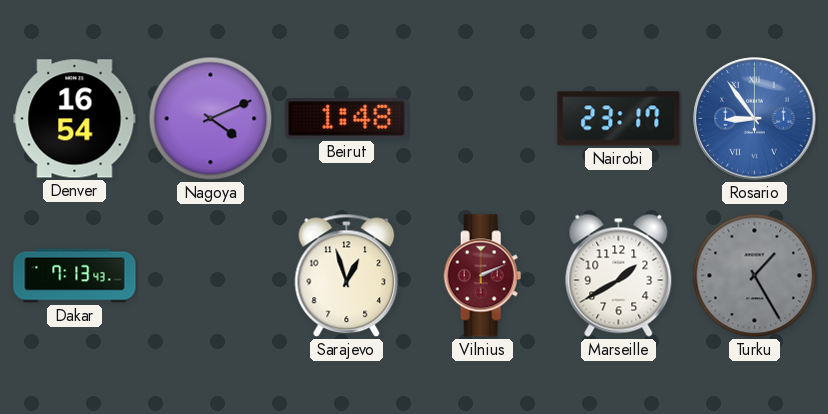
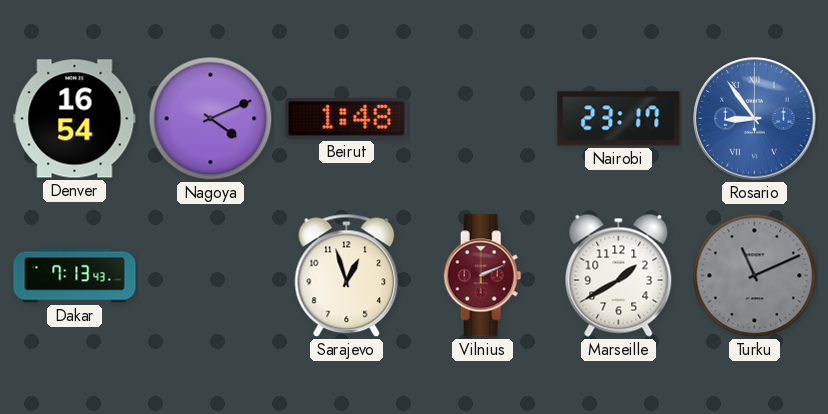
Turku: 1:25 -> 11:11 (755, 276)
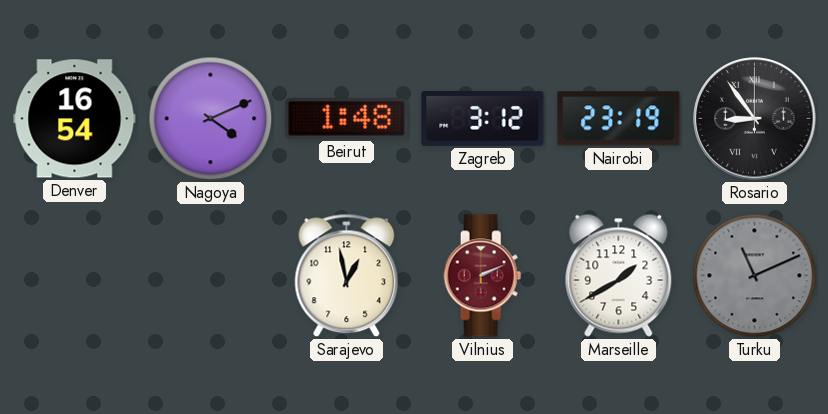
Zagreb: none -> 3:12 (483, 119)
Nairobi: 23:17 -> 23:19 (619, 119)
Rosario dial: blue -> black (755, 119)
Dakar: 7:13 -> none (75, 276)
Sarajevo: 12:57 -> 12:58 (347, 276)
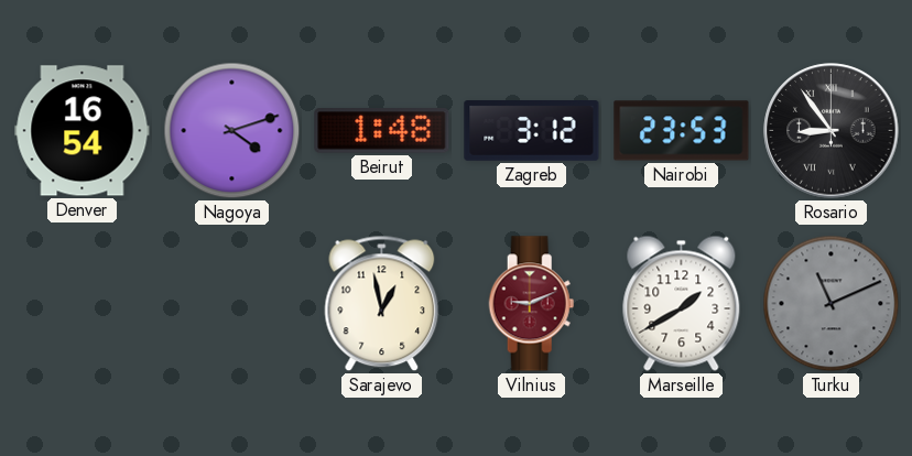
Nagoya: 4:11 -> 4:12 (232, 131)
Nairobi: 23:19 -> 23:53 (682, 131)
Vilnius: 2:11 -> 9:11 (532, 304)
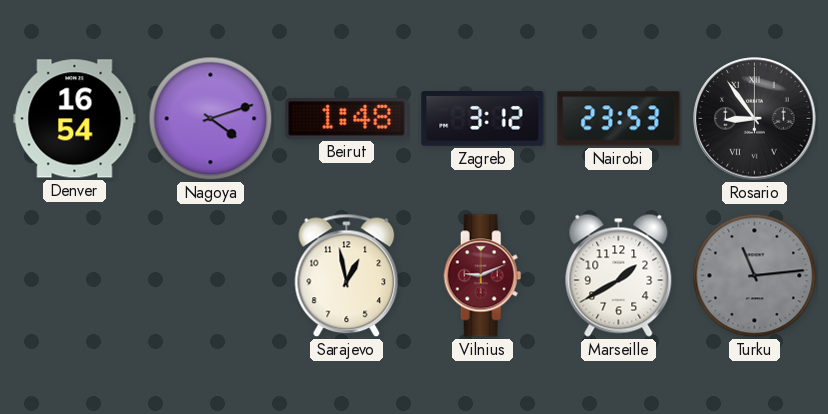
Turku: 11:11 -> 11:14 (755, 276)
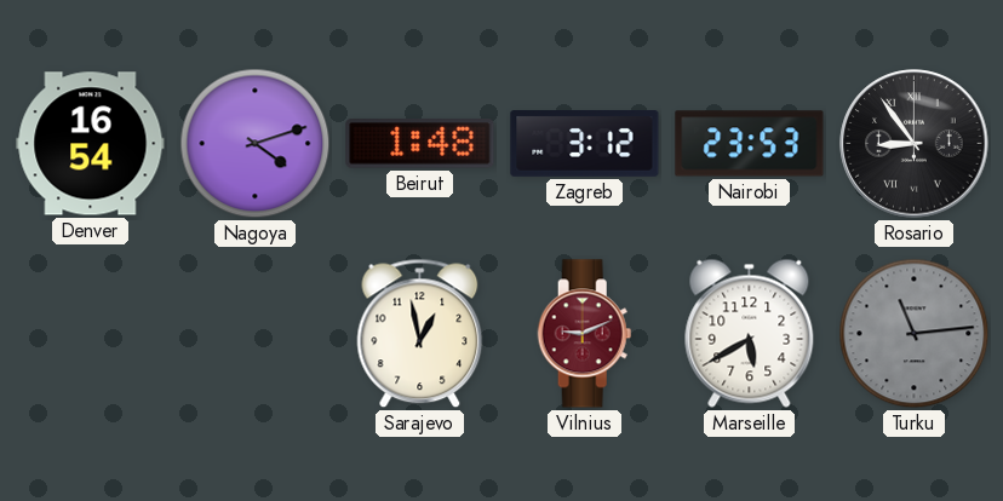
Marseille: 1:40 -> 5:40 (750, 333)
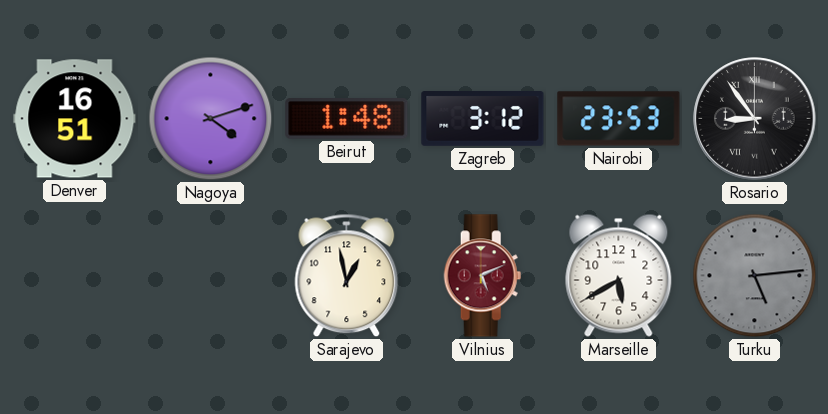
Denver: 16:54 -> 16:51 (75, 119)
Vilnius: 9:11 -> 5:11 (483, 276)
Turku: 11:14 -> 5:14 (755, 276)
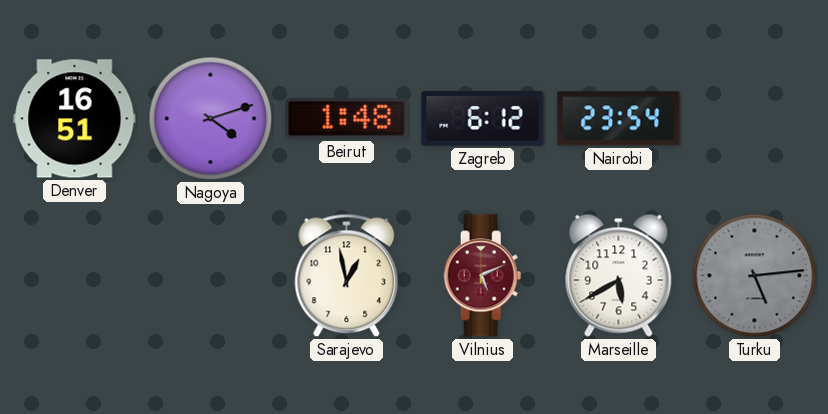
Zagreb: 3:12 -> 6:12 (483, 119)
Nairobi: 23:53 -> 23:54 (619, 119)
Rosario: 8:54 -> none (755, 119)
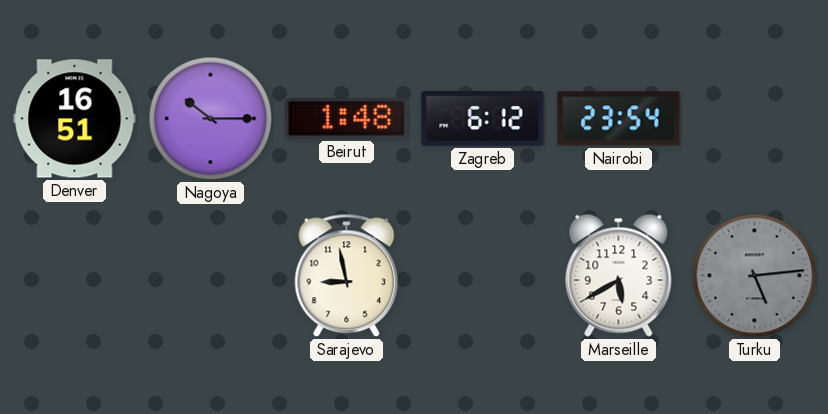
Nagoya: 4:12 -> 10:15 (211, 119)
Sarajevo: 12:58 -> 8:58 (347, 276)
Vilnius: 5:11 -> none (483, 276)
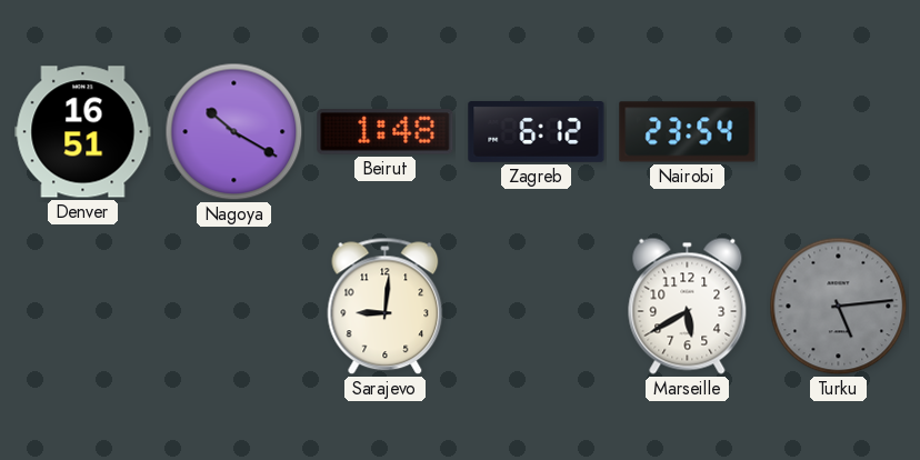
Nagoya: 10:15 -> 10:20 (234, 132)
Sarajevo: 8:58 -> 9:01 (386, 307)
